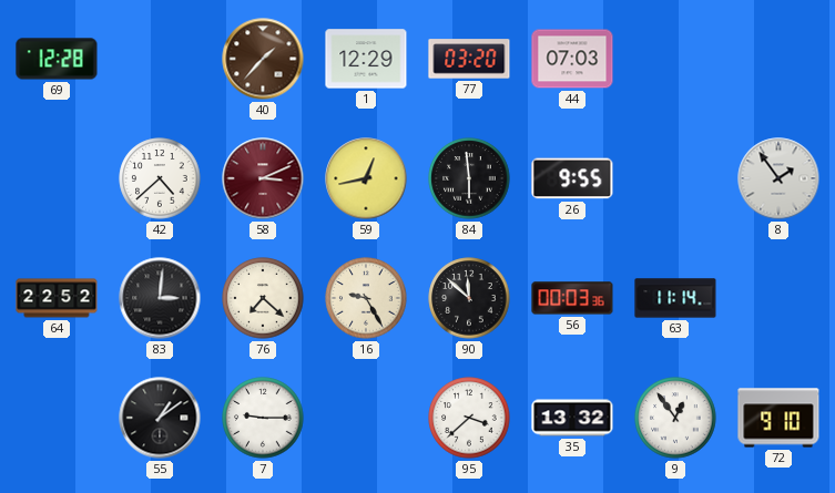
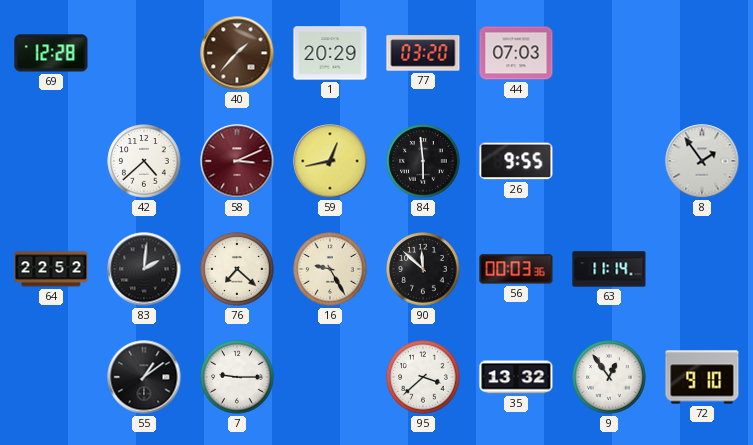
1: 12:29 -> 20:29 (330, 53)
83: 3:01 -> 2:01 (144, 269)
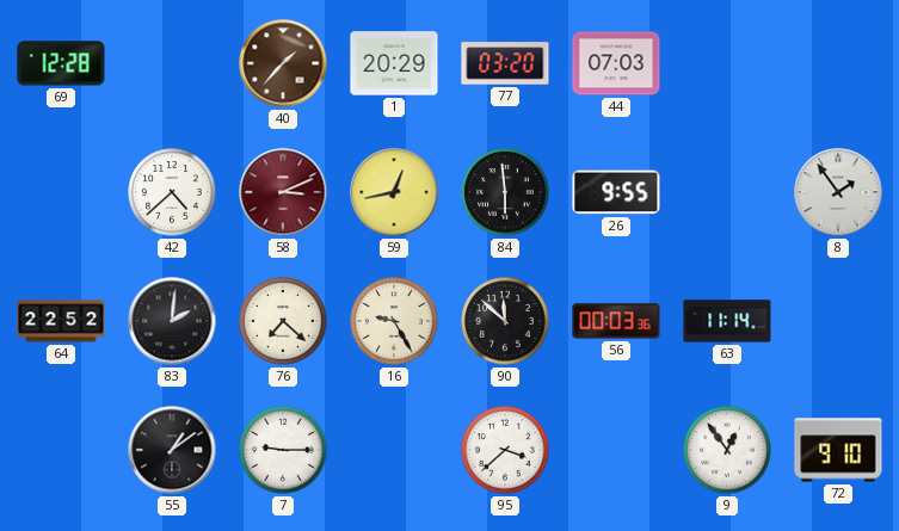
35: 13:32 -> none (516, 377)
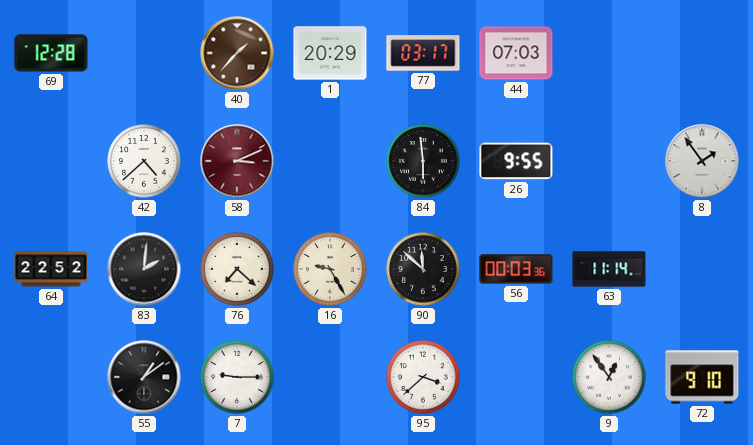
77: 03:20 -> 03:17 (423, 53)
59: 12:43 -> none (394, 192)
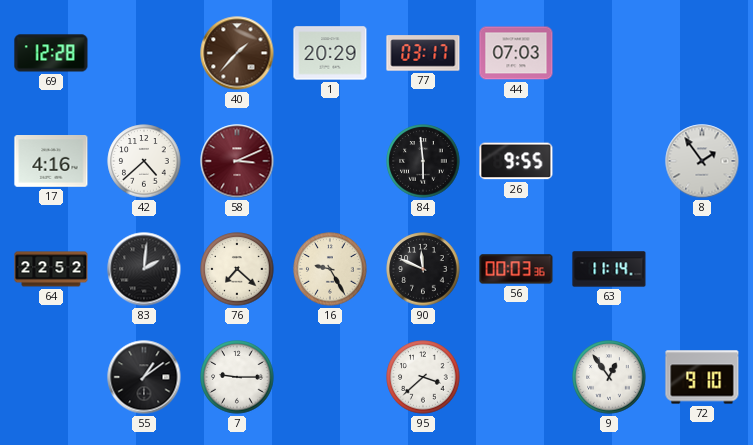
17: none -> 4:16 (51, 162)
90: 11:52 -> 11:49 (423, 269)
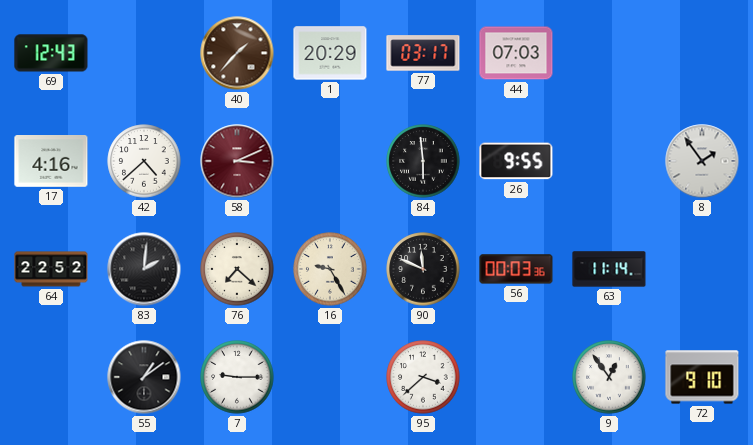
69: 12:28 -> 12:43 (51, 53)
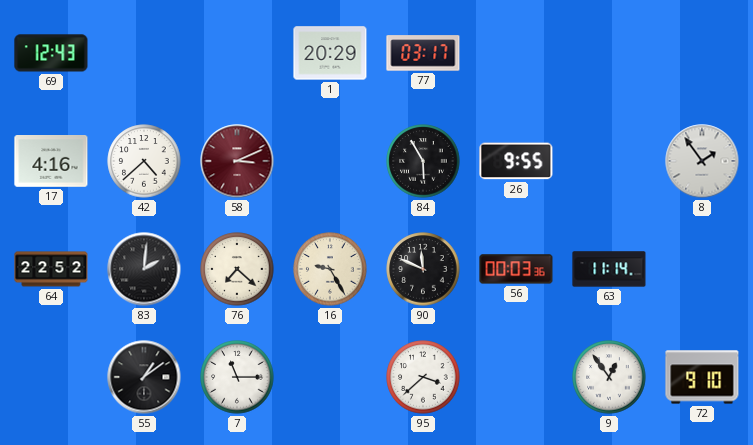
40: 1:37 -> none (237, 53)
44: 07:03 -> none (516, 53)
84: 5:59 -> 5:55 (423, 161)
7: 9:15 -> 11:15 (237, 377)
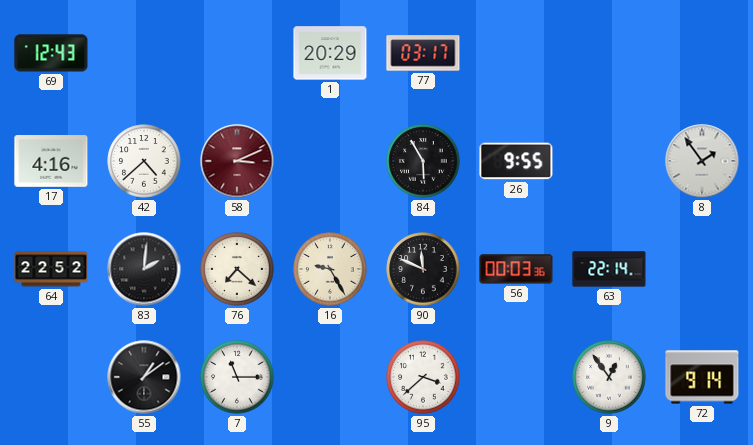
63: 11:14 -> 22:14 (609, 269)
72: 9:10 -> 9:14 (702, 377)
